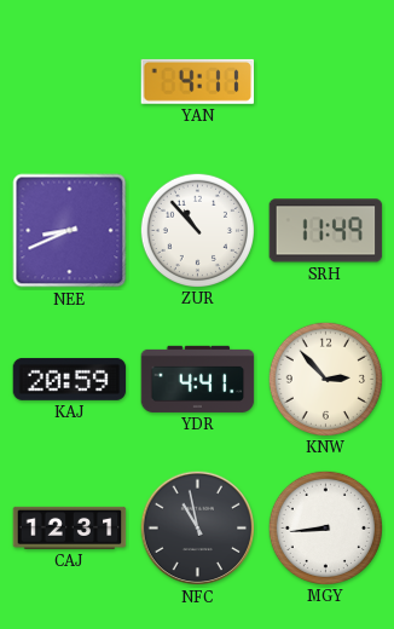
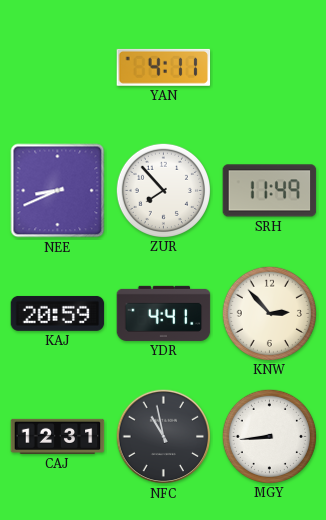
ZUR: 10:53 -> 7:53 (163, 190)
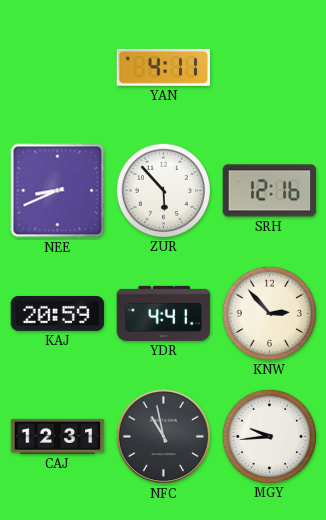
ZUR: 7:53 -> 5:53 (163, 190)
SRH: 11:49 -> 12:16 (270, 191)
MGY: 8:44 -> 9:44 (269, 436)
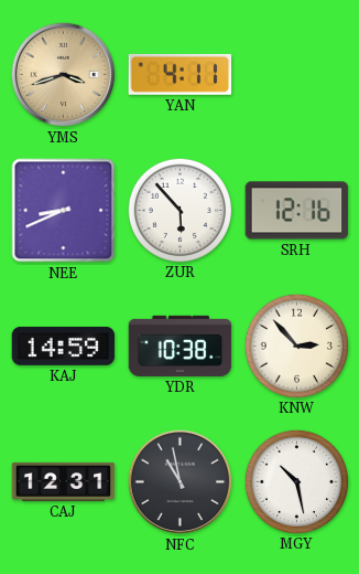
YMS: none -> 3:42 (64, 75)
KAJ: 20:59 -> 14:59 (64, 346)
YDR: 4:41 -> 10:38 (181, 346)
MGY: 9:44 -> 10:28 (296, 481)
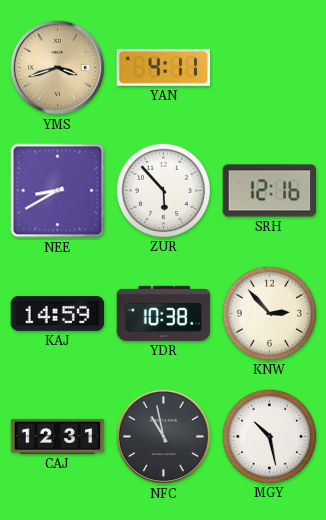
NEE: 8:41 -> 8:40 (58, 191)
